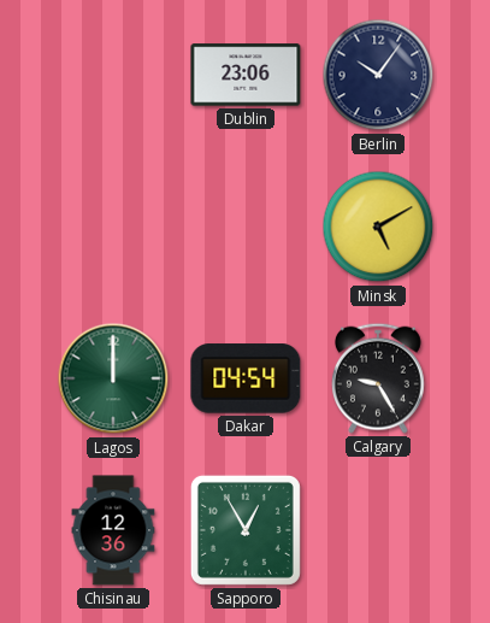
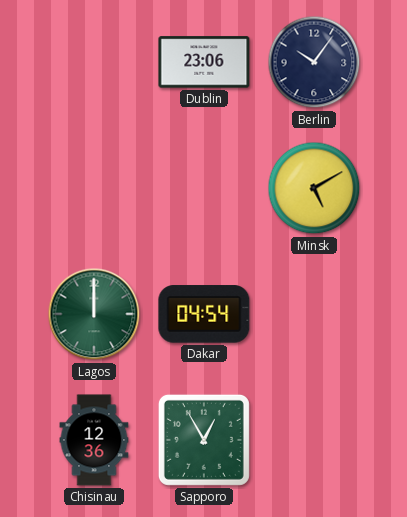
Calgary: 9:25 -> none (378, 378)
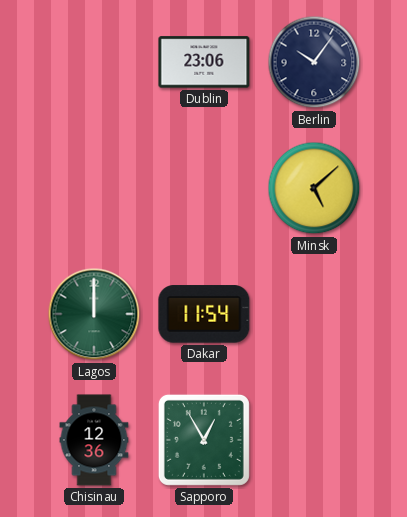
Minsk: 5:10 -> 5:08 (314, 188)
Dakar: 04:54 -> 11:54 (204, 314)
